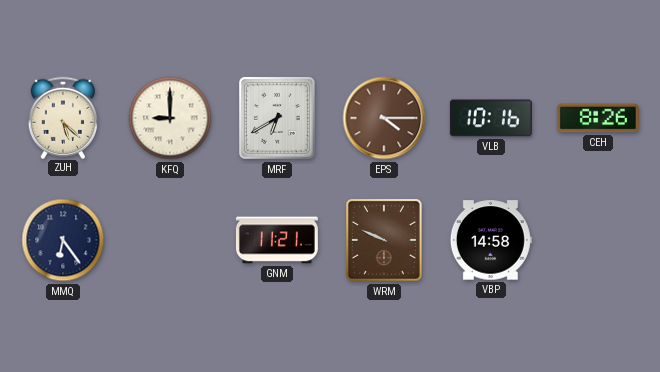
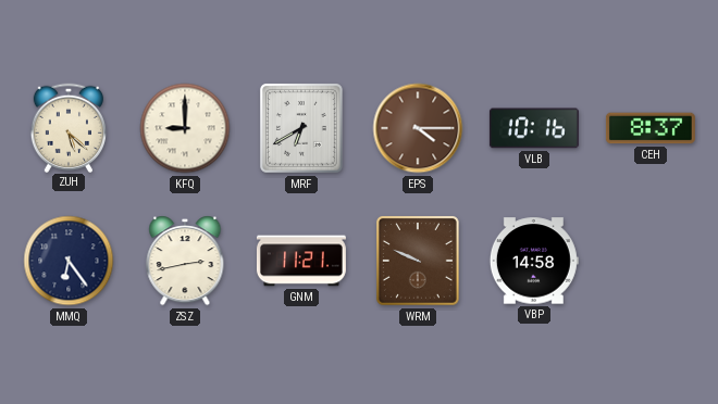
CEH: 8:26 -> 8:37 (651, 128)
ZSZ: none -> 2:43 (185, 261)
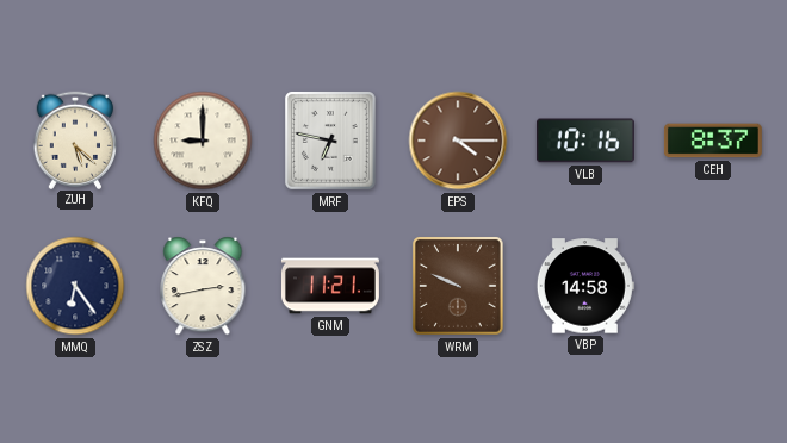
MRF: 6:40 -> 6:47 (330, 142)
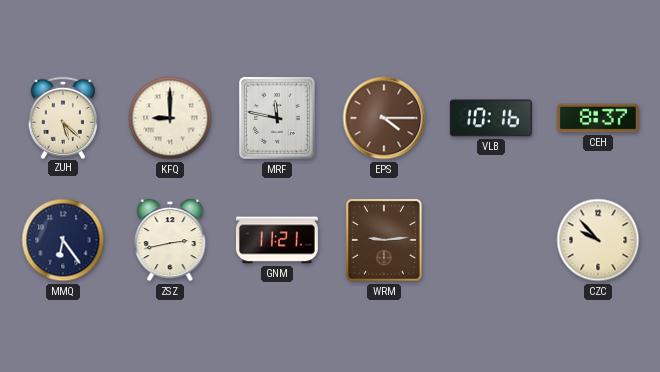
MRF: 6:47 -> 11:47 (277, 119)
WRM: 9:49 -> 9:14 (384, 241)
VBP: 14:58 -> none (585, 286)
CZC: none -> 9:53 (598, 240)
